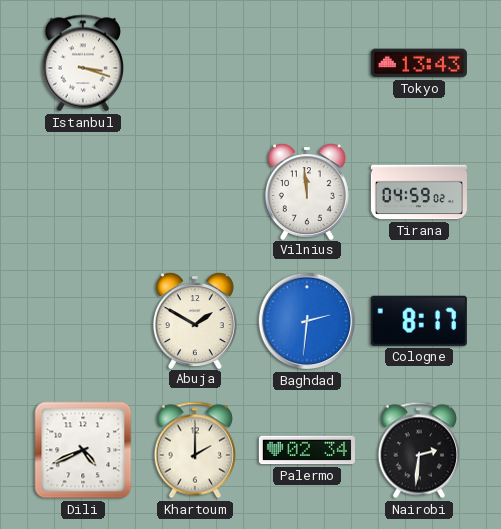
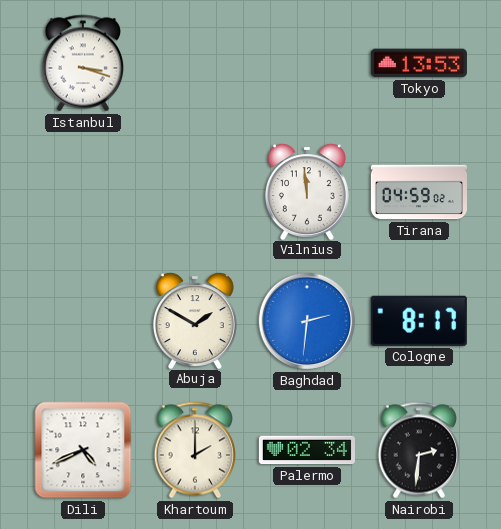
Tokyo: 13:43 -> 13:53 (419, 63)
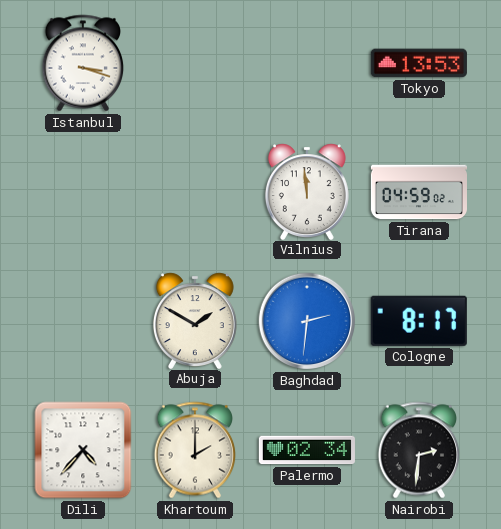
Dili: 4:41 -> 4:37 (83, 450)
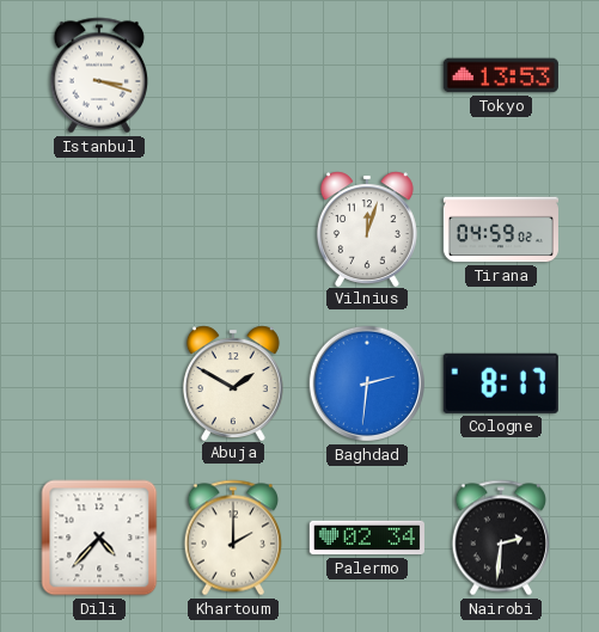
Vilnius: 11:59 -> 12:03 (367, 228)
